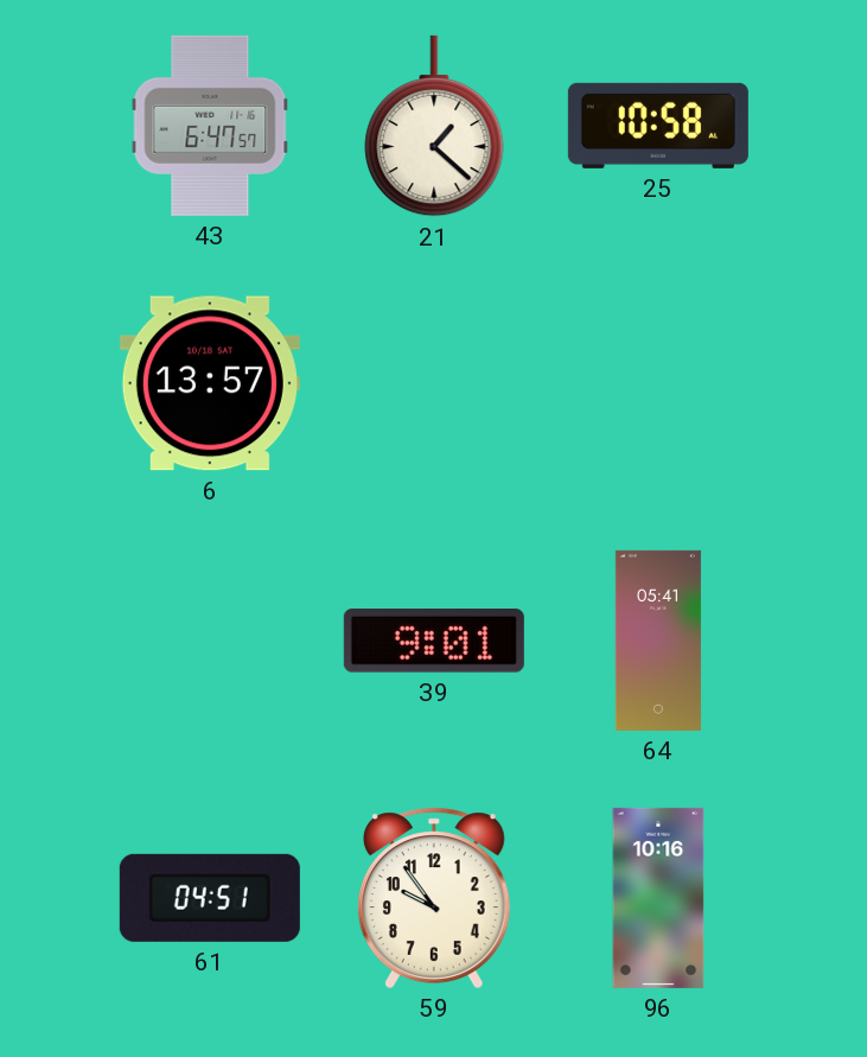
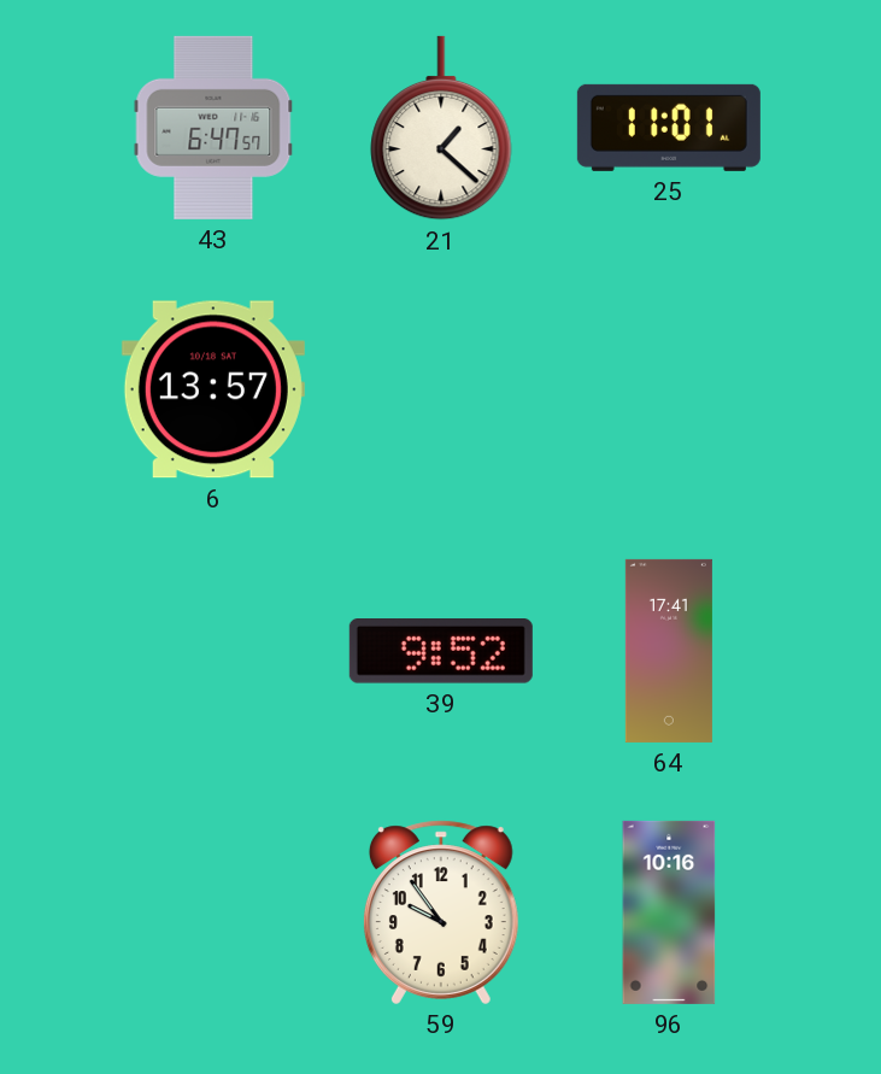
25: 10:58 -> 11:01 (669, 128)
39: 9:01 -> 9:52 (441, 652)
64: 05:41 -> 17:41 (669, 651)
61: 04:51 -> none (210, 898)
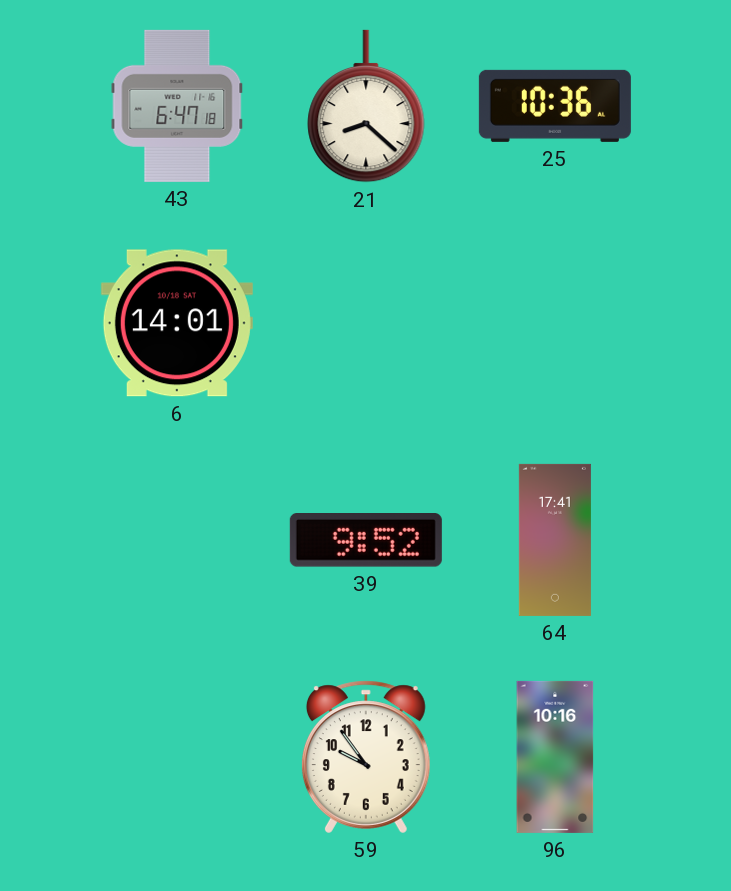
43: 6:47:57 -> 6:47:18 (177, 106)
21: 1:22 -> 8:22 (366, 106)
25: 11:01 -> 10:36 (555, 106)
6: 13:57 -> 14:01 (177, 323)
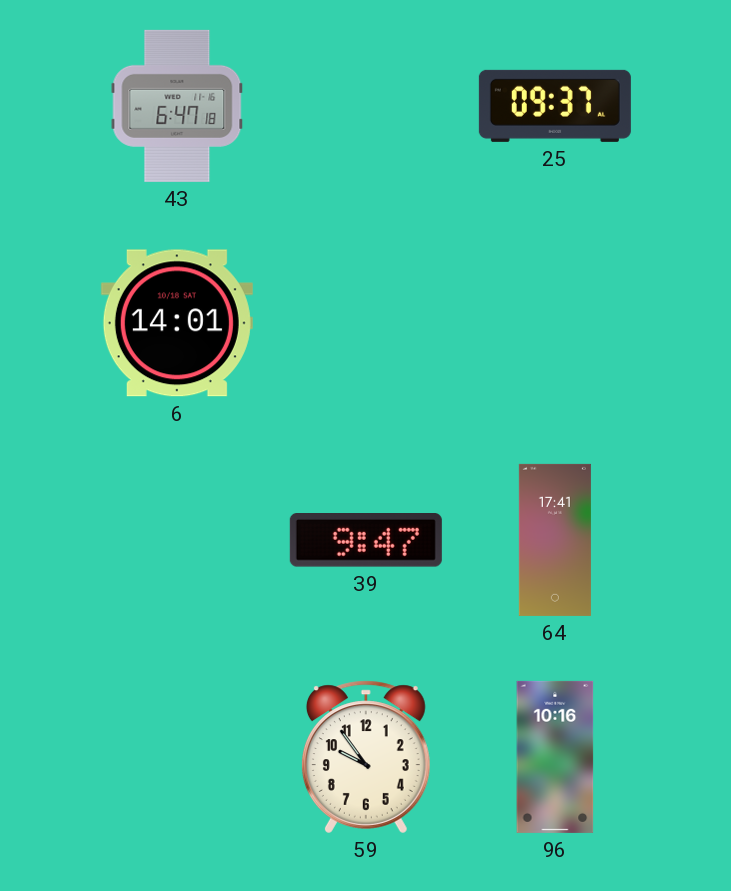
21: 8:22 -> none (366, 106)
25: 10:36 -> 09:37 (555, 106)
39: 9:52 -> 9:47 (366, 541)
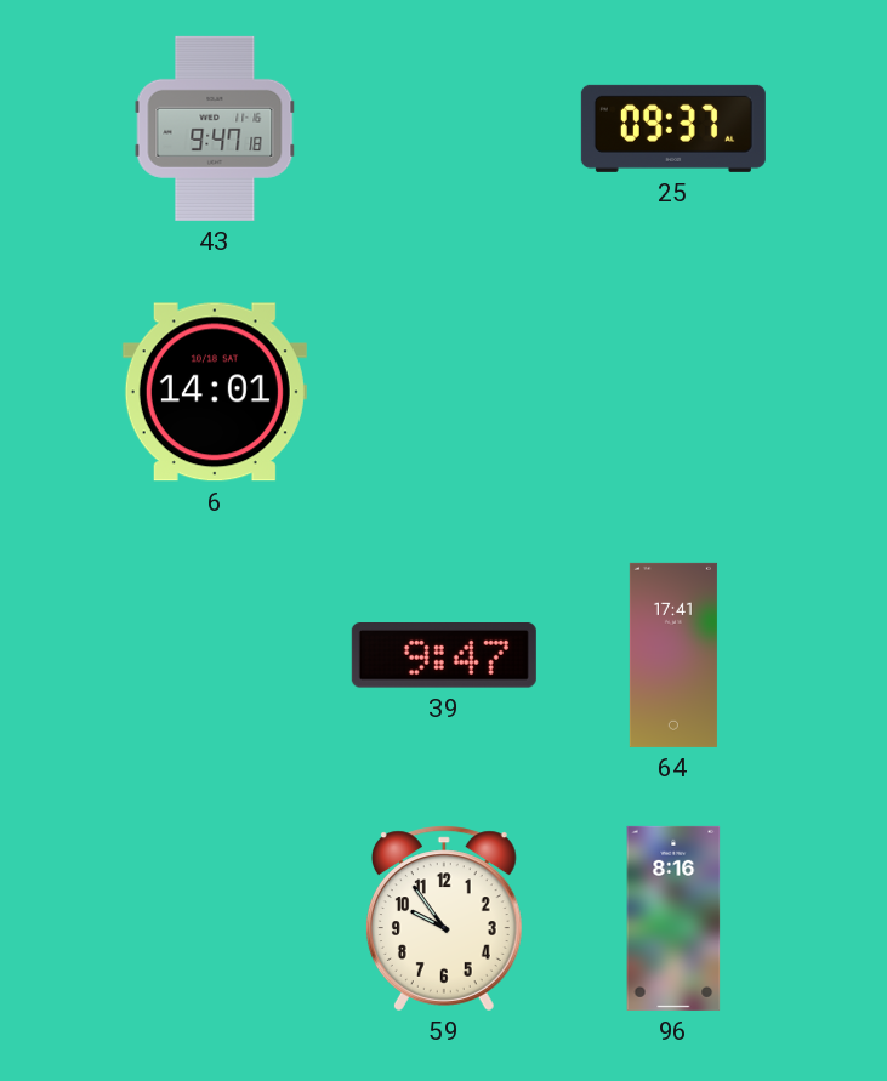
43: 6:47 -> 9:47 (215, 129)
96: 10:16 -> 8:16 (673, 918)
